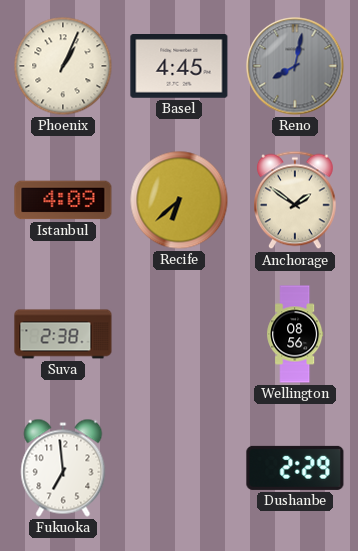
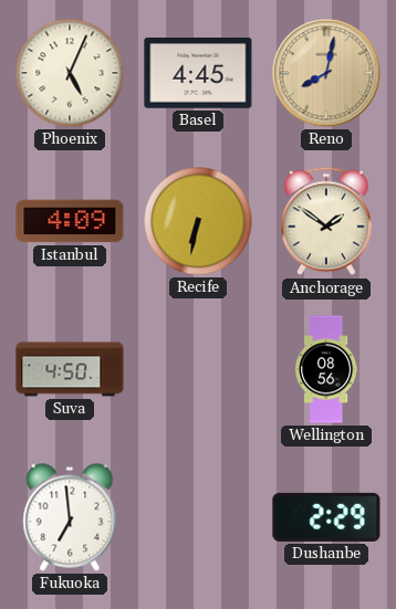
Phoenix: 1:04 -> 5:04 (70, 73)
Reno dial: grey -> champagne (326, 73)
Recife: 6:38 -> 6:32 (198, 221)
Suva: 2:38 -> 4:50 (70, 369)
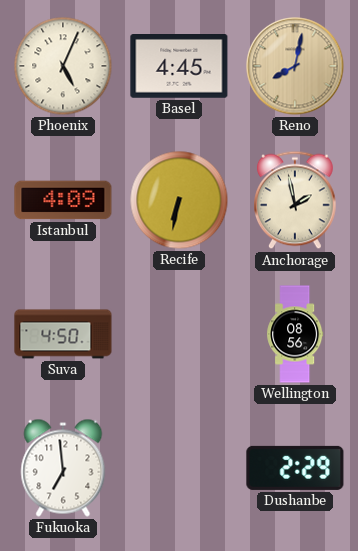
Anchorage: 1:51 -> 1:58 (296, 200)
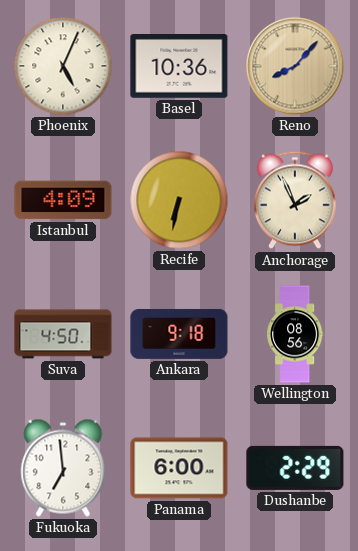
Basel: 4:45 -> 10:36 (179, 67)
Reno: 8:02 -> 8:07 (295, 66)
Anchorage: 1:58 -> 1:56 (296, 200)
Ankara: none -> 9:18 (179, 334)
Panama: none -> 6:00 (179, 468)
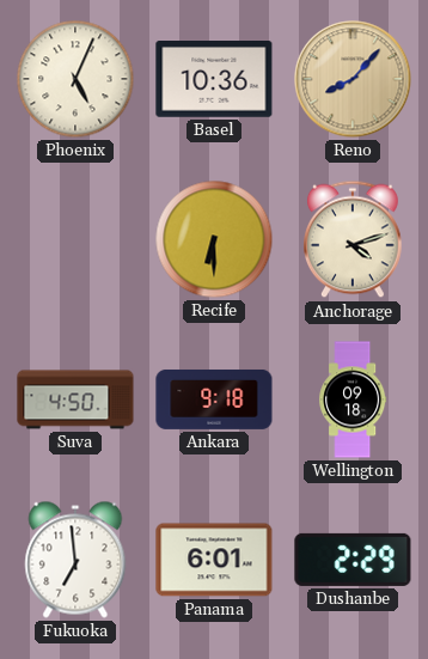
Istanbul: 4:09 -> none (63, 200)
Recife: 6:32 -> 6:30 (214, 239)
Anchorage: 1:56 -> 4:12 (354, 239)
Wellington: 08:56 -> 09:18 (353, 399)
Panama: 6:00 -> 6:01 (214, 560)
